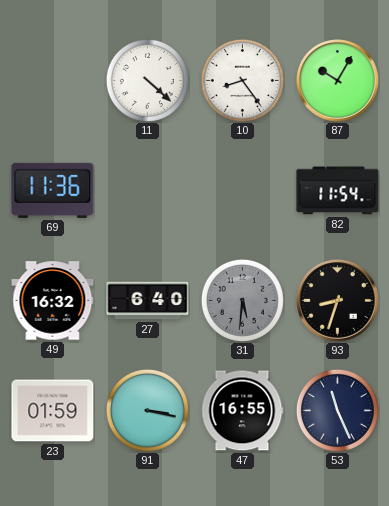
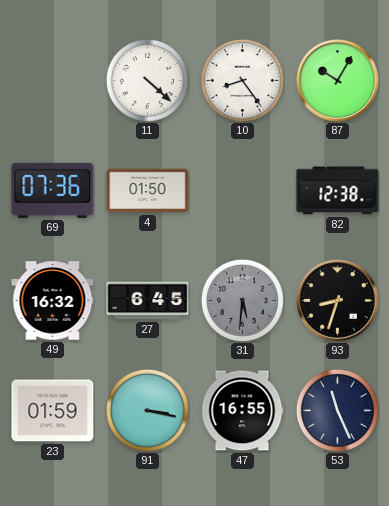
69: 11:36 -> 07:36 (53, 190)
4: none -> 01:50 (148, 191)
82: 11:54 -> 12:38 (338, 191)
27: 6:40 -> 6:45 (148, 301)
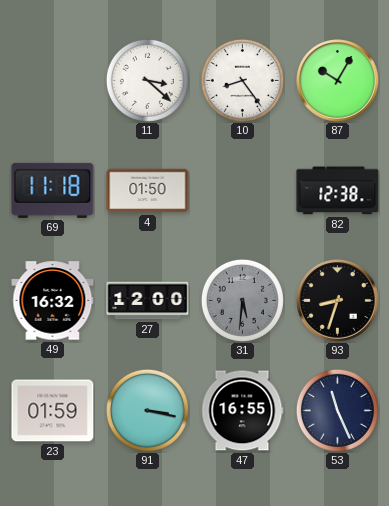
11: 4:22 -> 3:22 (147, 80)
69: 07:36 -> 11:18 (53, 190)
27: 6:45 -> 12:00 (148, 301)
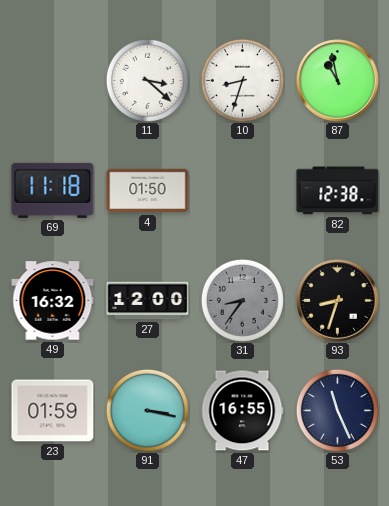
10: 8:24 -> 8:33 (242, 80)
87: 10:05 -> 10:58 (338, 81)
31: 5:31 -> 8:36 (242, 300)
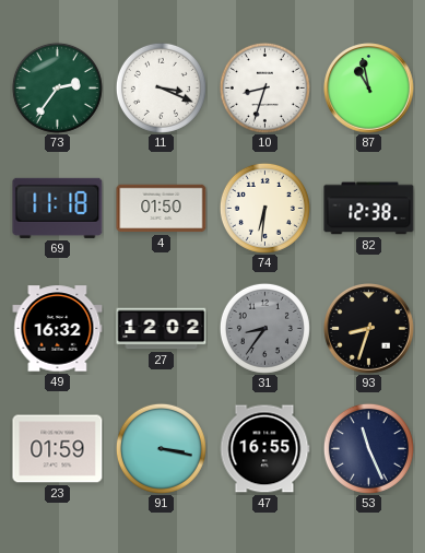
73: none -> 2:36 (57, 87)
11: 3:22 -> 3:19 (161, 87)
74: none -> 6:31 (264, 208)
27: 12:00 -> 12:02 (162, 329)
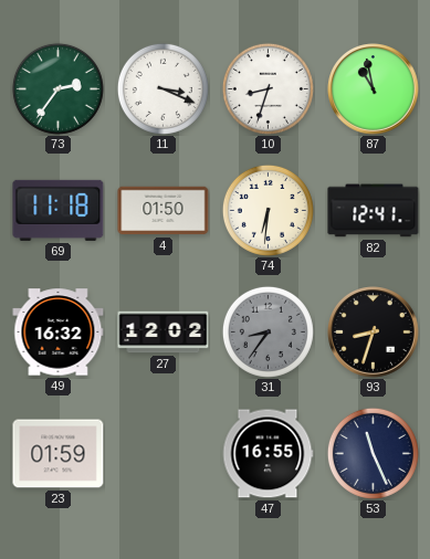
82: 12:38 -> 12:41 (374, 211)
91: 3:17 -> none (161, 448)
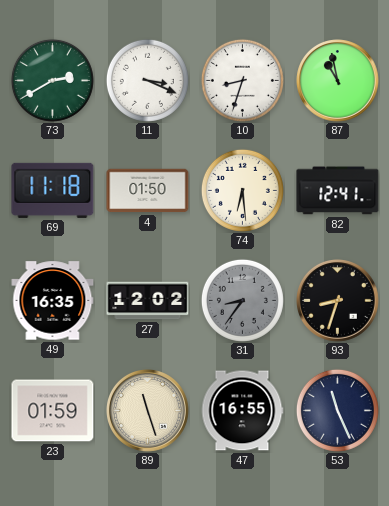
73: 2:36 -> 2:40 (52, 80)
74: 6:31 -> 6:29 (242, 190)
49: 16:32 -> 16:35 (53, 301)
89: none -> 11:27 (148, 411)
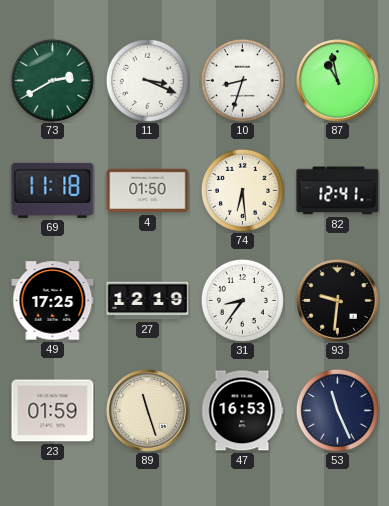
49: 16:35 -> 17:25 (53, 301)
27: 12:02 -> 12:19 (148, 301)
31 dial: grey -> white (242, 300)
93: 8:33 -> 9:31 (338, 301)
47: 16:55 -> 16:53 (242, 411)
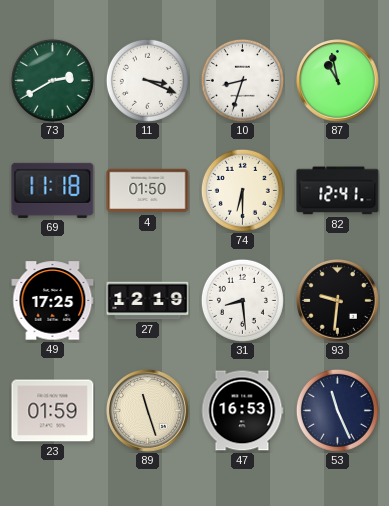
74: 6:29 -> 6:30 (242, 190)
31: 8:36 -> 8:29 (242, 300)
